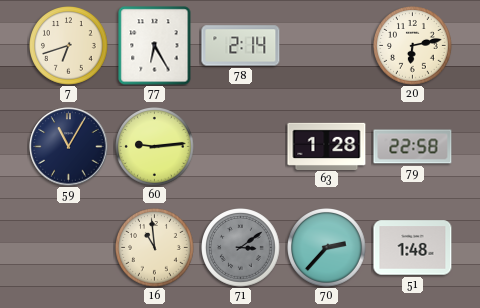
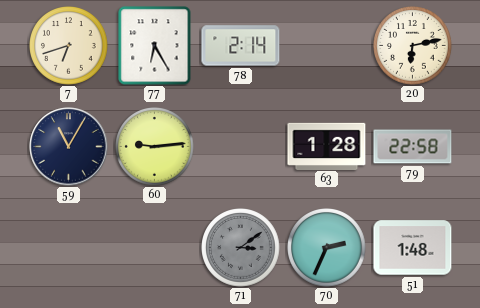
16: 10:59 -> none (155, 248)
70: 2:37 -> 2:34 (327, 248)
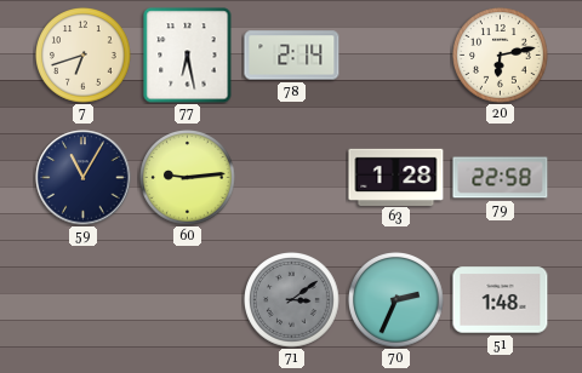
77: 6:25 -> 6:28 (188, 56)
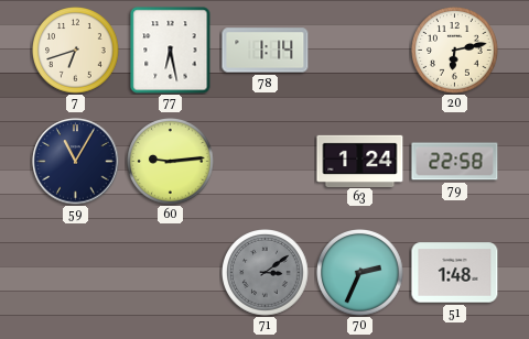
78: 2:14 -> 1:14 (266, 51)
63: 1:28 -> 1:24 (360, 161)
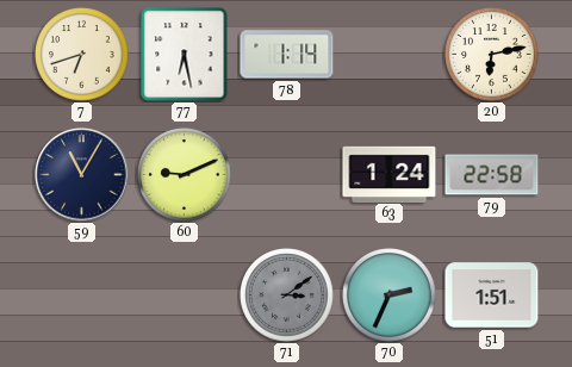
60: 9:14 -> 9:11 (185, 175)
51: 1:48 -> 1:51 (492, 296)
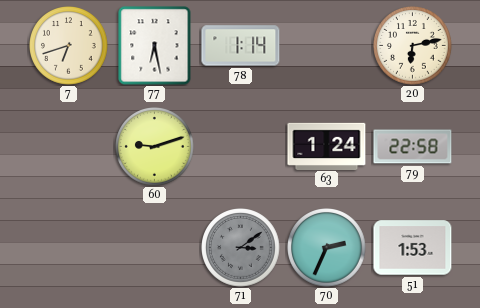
59: 11:05 -> none (82, 175)
60: 9:11 -> 9:12 (155, 147)
51: 1:51 -> 1:53 (413, 248)
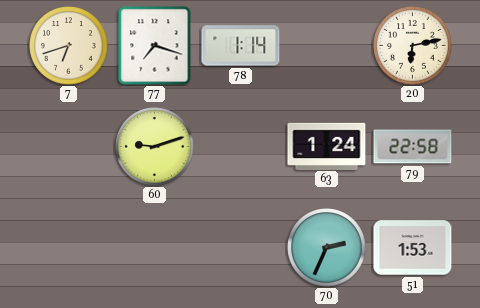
77: 6:28 -> 7:18 (155, 46)
71: 3:09 -> none (241, 248)
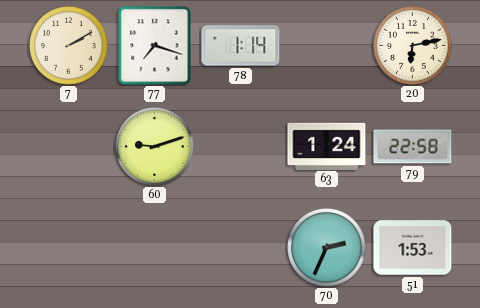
7: 6:42 -> 2:10 (69, 46)
